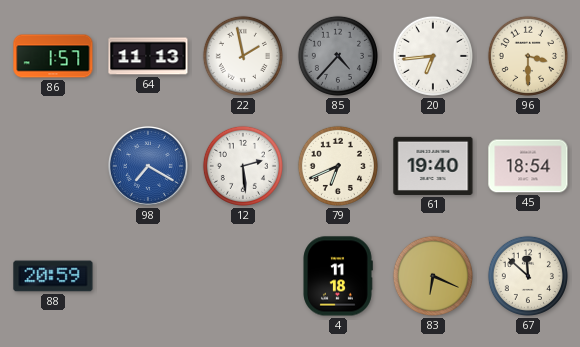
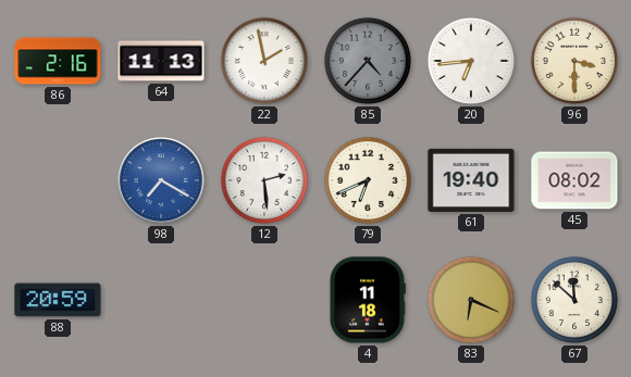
86: 1:57 -> 2:16 (58, 61)
45: 18:54 -> 08:02 (574, 180)
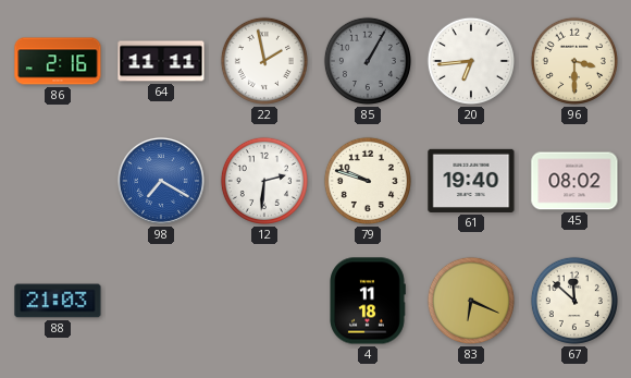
64: 11:13 -> 11:11 (161, 61)
85: 4:37 -> 1:05 (368, 61)
12: 2:29 -> 2:31 (264, 181)
79: 6:41 -> 9:48 (368, 181)
88: 20:59 -> 21:03 (58, 301)
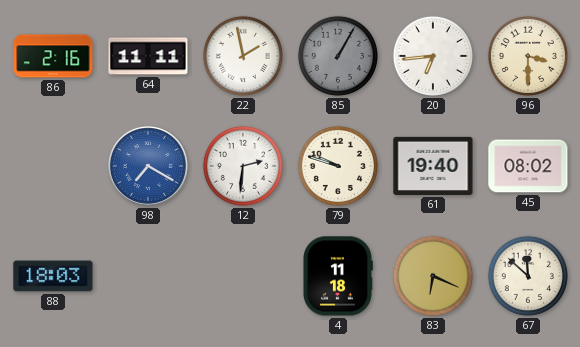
88: 21:03 -> 18:03 (53, 276)
